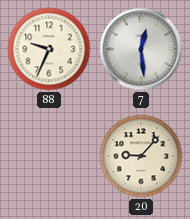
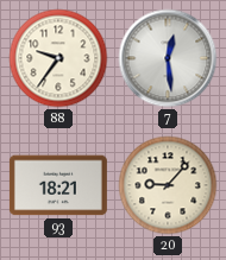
88: 9:34 -> 9:36 (58, 58)
93: none -> 18:21 (58, 185)
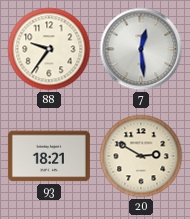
20: 9:07 -> 2:50 (141, 156)
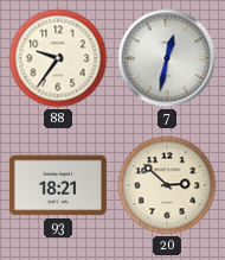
7: 12:29 -> 12:32 (167, 58)
20: 2:50 -> 2:52 (167, 185)
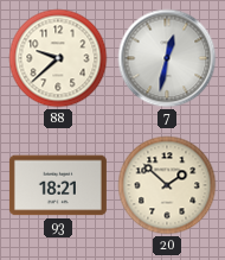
88: 9:36 -> 9:38 (58, 58)
20: 2:52 -> 1:52 (167, 185)
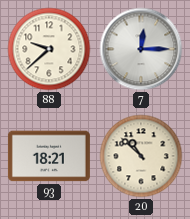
7: 12:32 -> 12:15 (141, 49)
20: 1:52 -> 10:52 (141, 156)
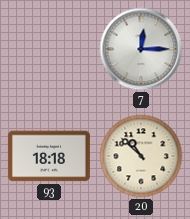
88: 9:38 -> none (49, 49)
93: 18:21 -> 18:18 (49, 156)
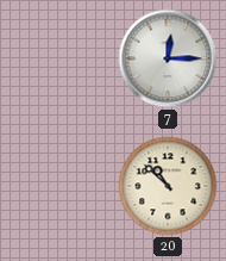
93: 18:18 -> none (49, 156)
